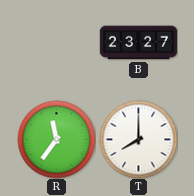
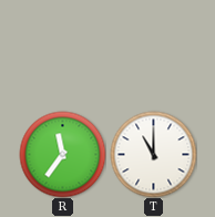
B: 23:27 -> none (138, 43)
T: 8:00 -> 11:00 (153, 154)
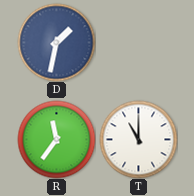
D: none -> 1:32 (56, 42)
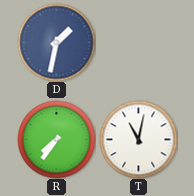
R: 11:36 -> 7:36 (56, 139)
T: 11:00 -> 11:02 (138, 139)
